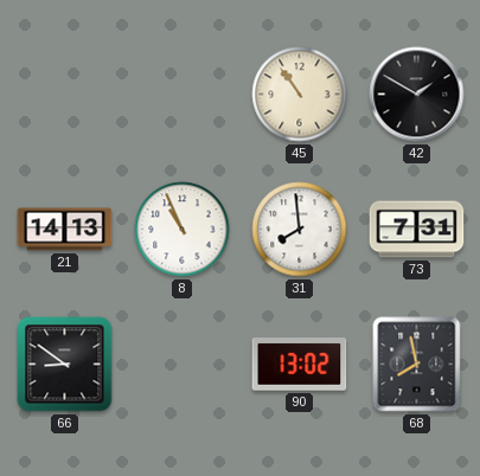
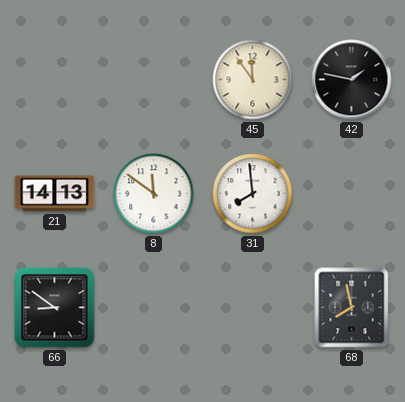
45: 10:54 -> 11:54 (253, 80)
42: 1:50 -> 1:47 (352, 80)
8: 10:56 -> 11:51 (154, 194)
73: 7:31 -> none (417, 230)
90: 13:02 -> none (300, 365)
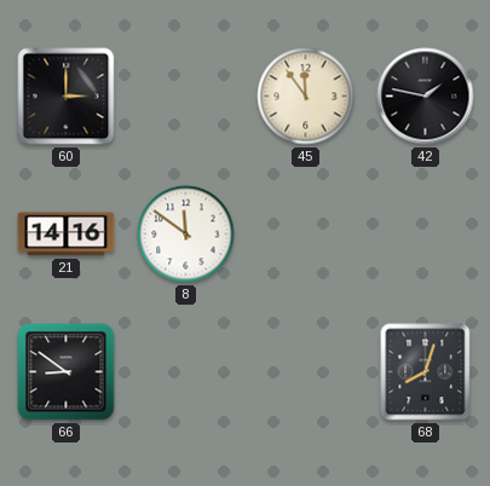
60: none -> 3:00 (67, 97)
21: 14:13 -> 14:16 (67, 235)
31: 7:59 -> none (253, 194)
68: 7:58 -> 8:03 (426, 372)
